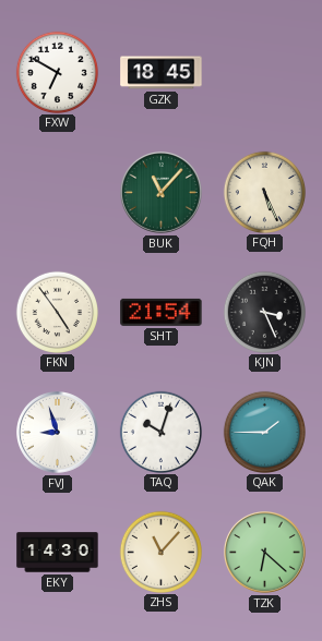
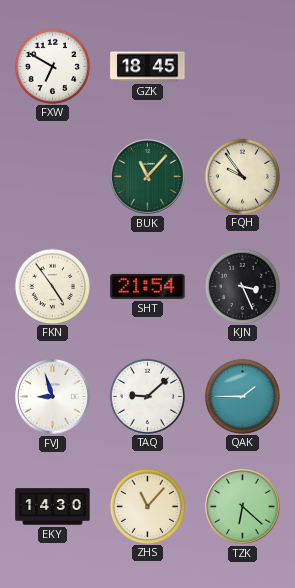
FQH: 5:26 -> 9:54 (242, 176)
TAQ: 10:03 -> 9:08 (147, 396)
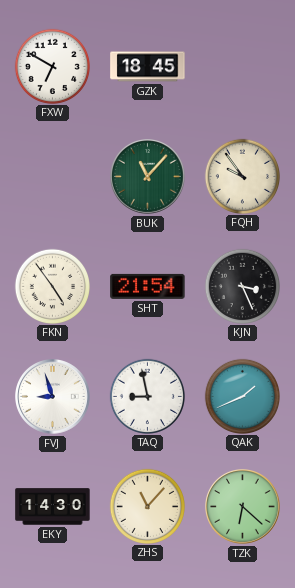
TAQ: 9:08 -> 8:58 (147, 396)
QAK: 1:45 -> 1:41 (242, 396)
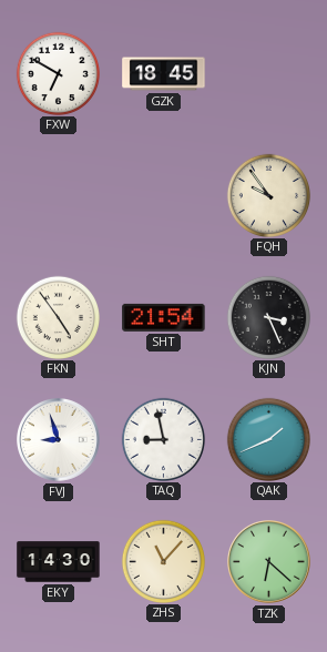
BUK: 11:07 -> none (148, 177)
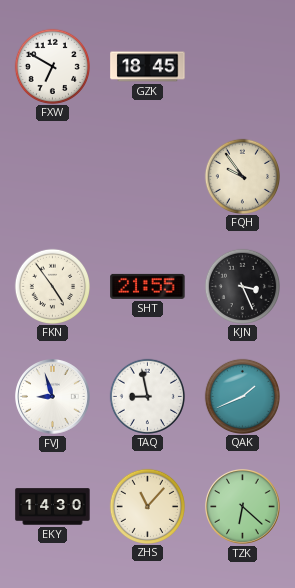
SHT: 21:54 -> 21:55 (148, 286)
